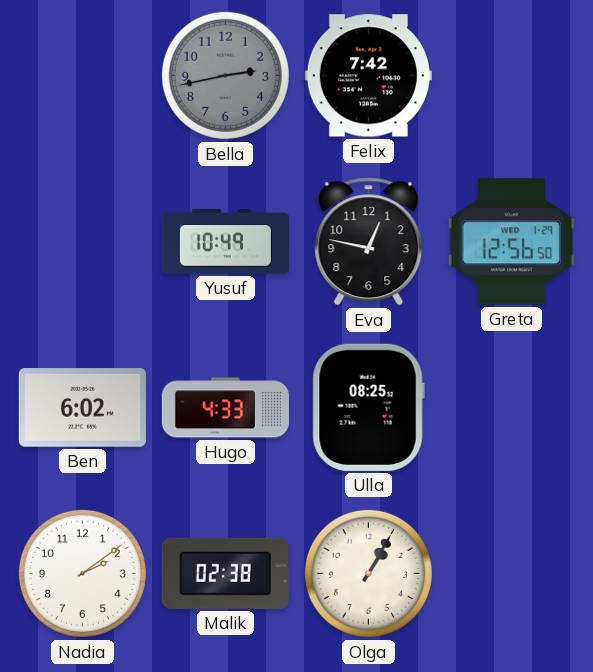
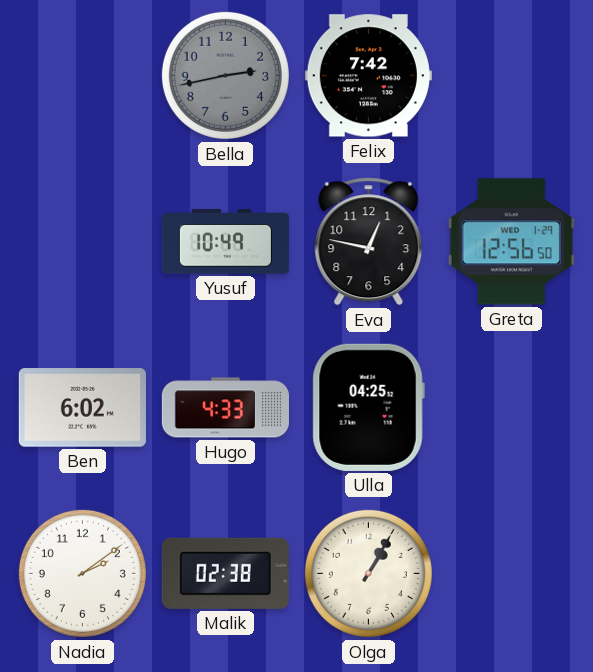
Ulla: 08:25 -> 04:25 (368, 407)
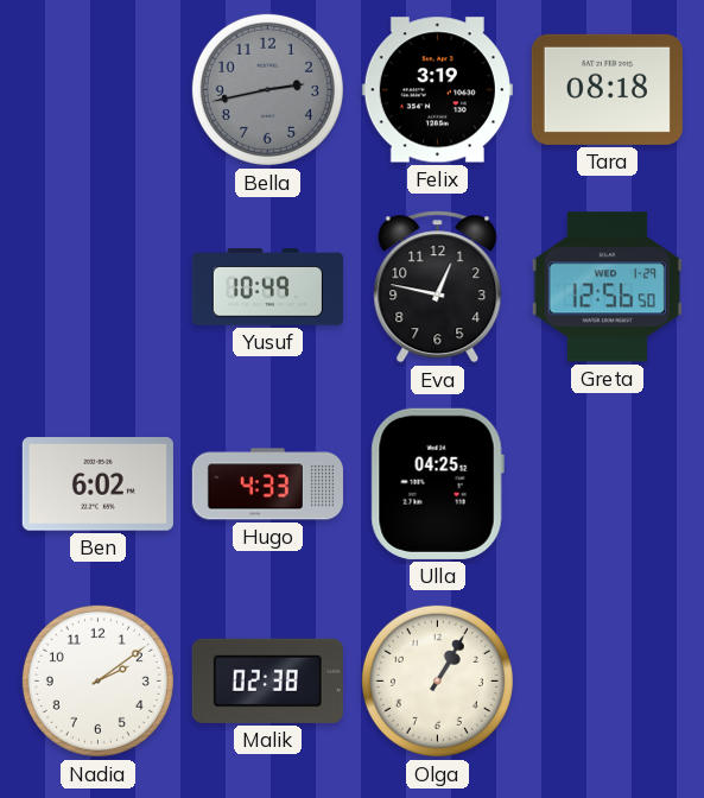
Felix: 7:42 -> 3:19 (437, 90)
Tara: none -> 08:18 (607, 89)
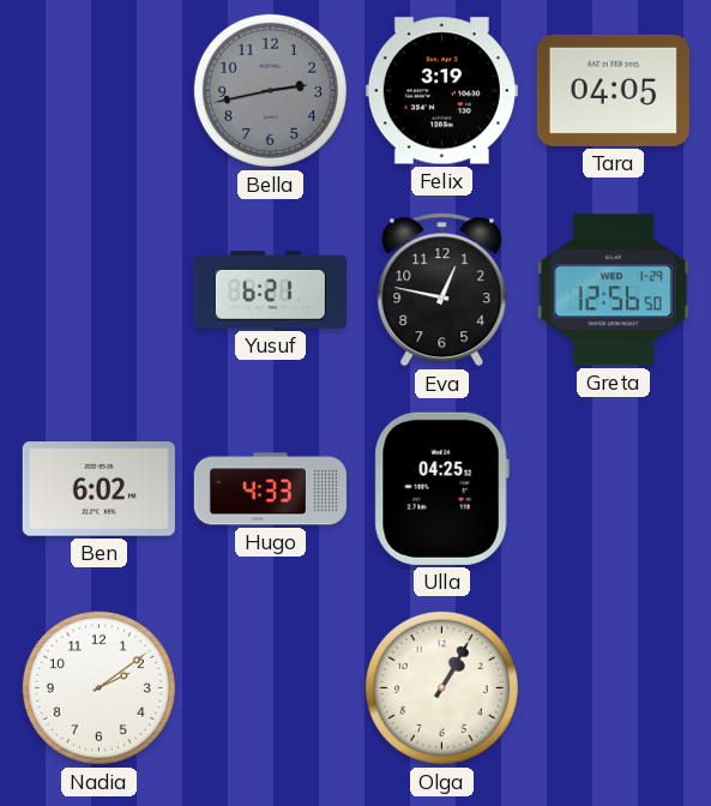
Tara: 08:18 -> 04:05 (613, 90)
Yusuf: 10:49 -> 6:21 (270, 290)
Malik: 02:38 -> none (267, 680)
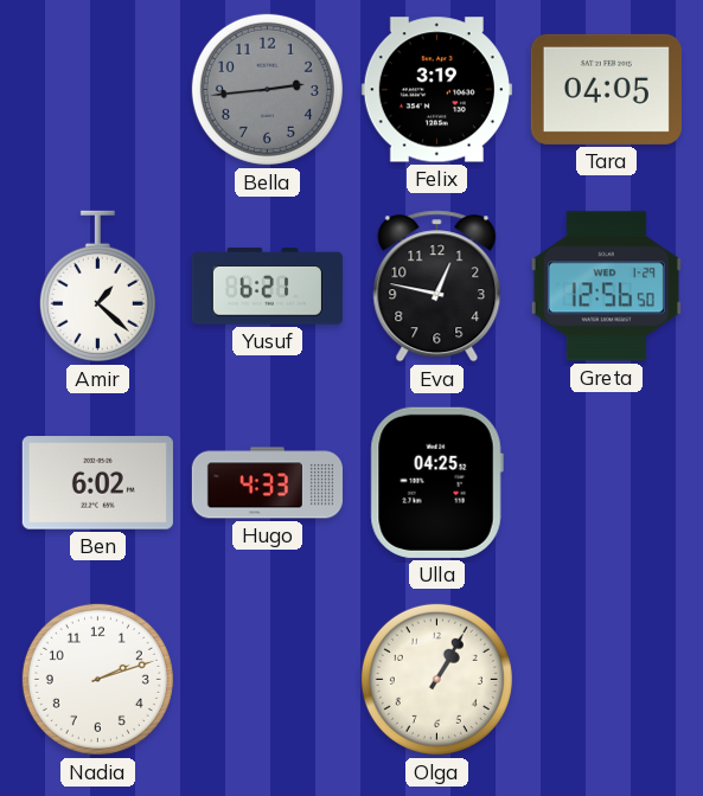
Bella: 2:43 -> 2:44 (267, 89)
Amir: none -> 1:22 (97, 287)
Nadia: 2:09 -> 2:12 (97, 679)
